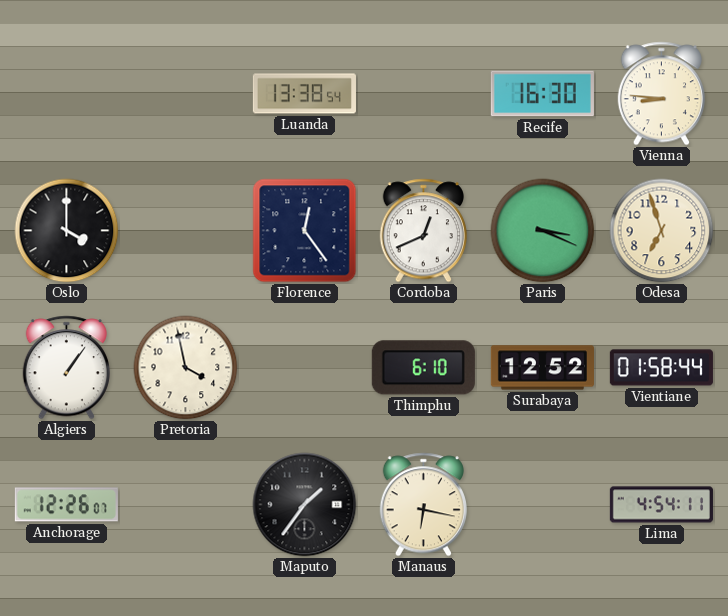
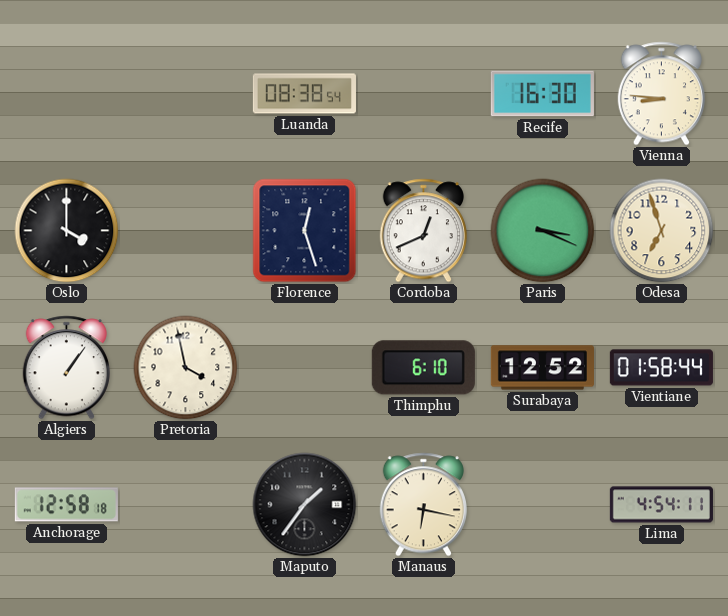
Luanda: 13:38 -> 08:38 (304, 94)
Florence: 12:24 -> 12:27 (305, 231)
Anchorage: 12:26 -> 12:58 (66, 505)
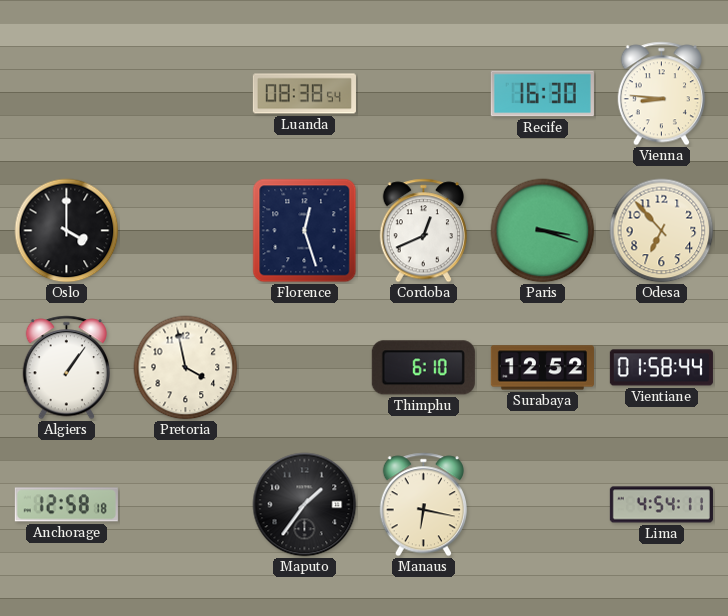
Paris: 3:19 -> 3:18 (543, 231)
Odesa: 6:57 -> 6:53 (662, 231)
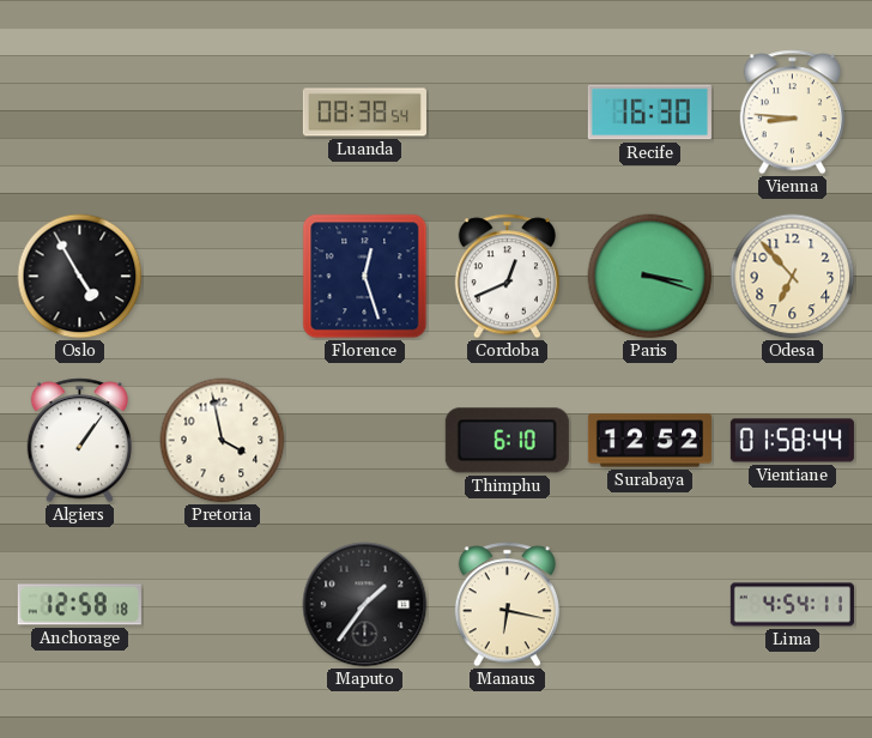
Oslo: 4:00 -> 4:55 (80, 277)
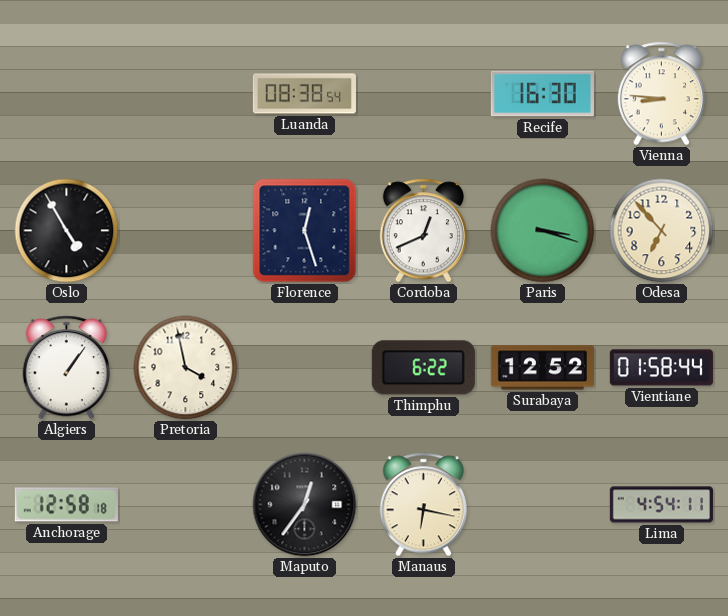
Thimphu: 6:10 -> 6:22 (423, 368)
Maputo: 1:36 -> 12:36 (305, 505)
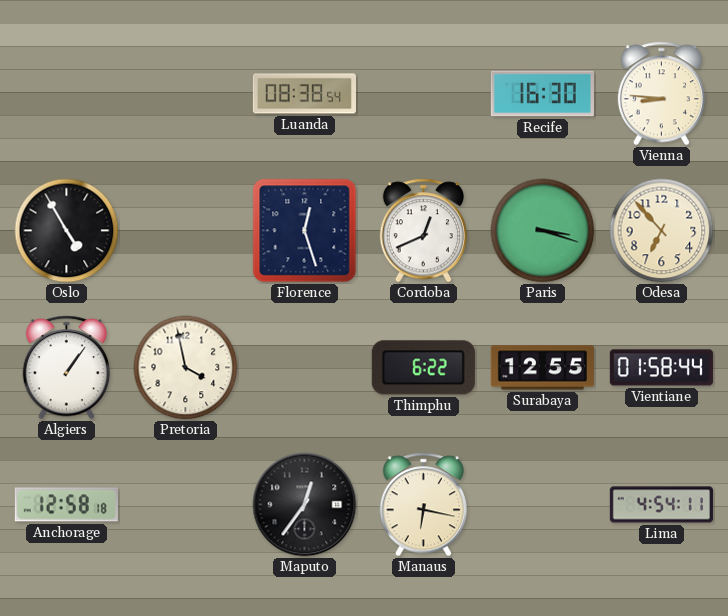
Surabaya: 12:52 -> 12:55 (542, 368)
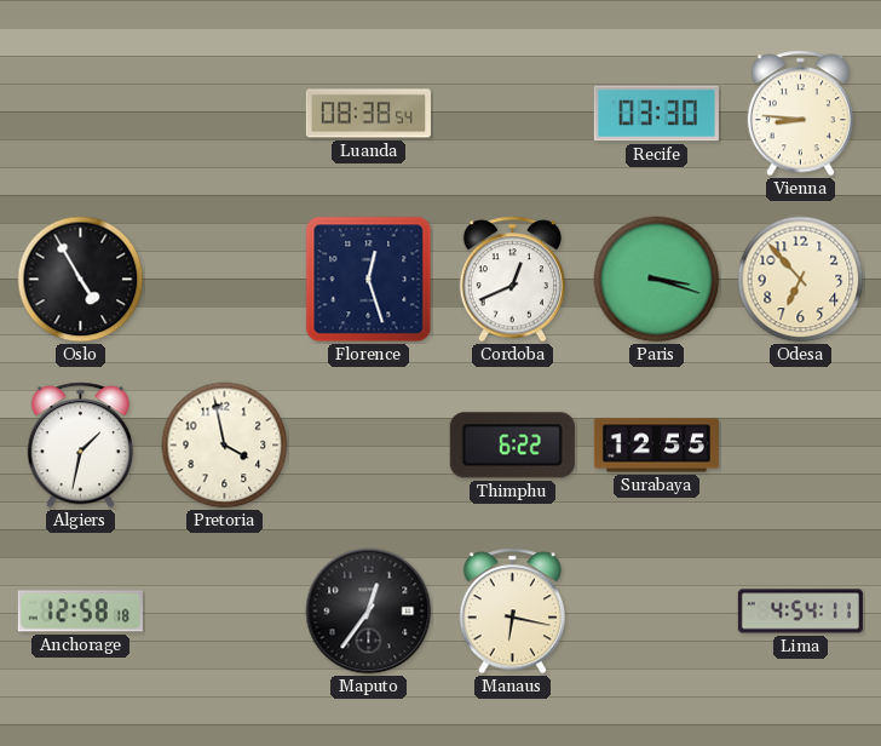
Recife: 16:30 -> 03:30 (656, 114)
Algiers: 1:06 -> 1:32 (80, 446)
Vientiane: 01:58 -> none (661, 368)
